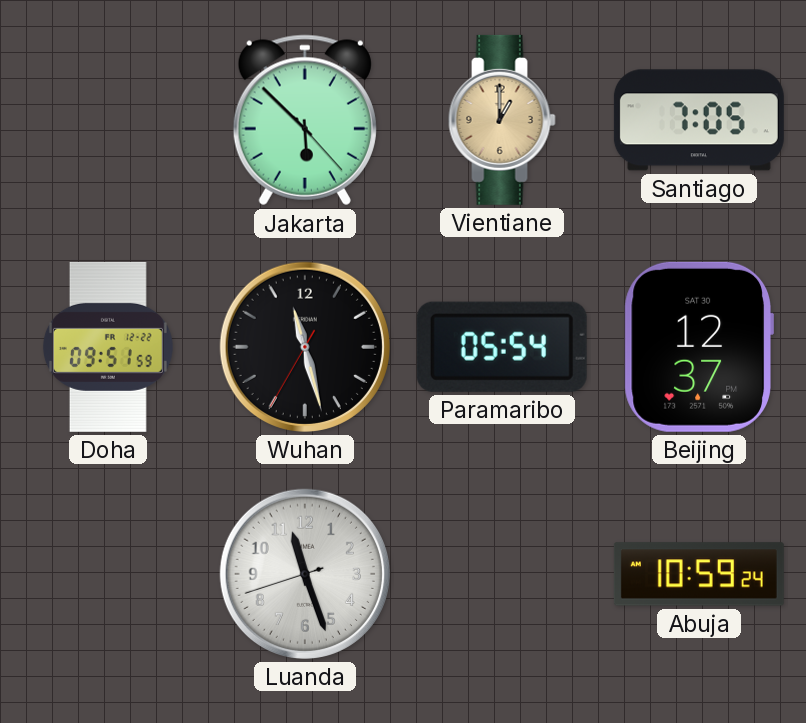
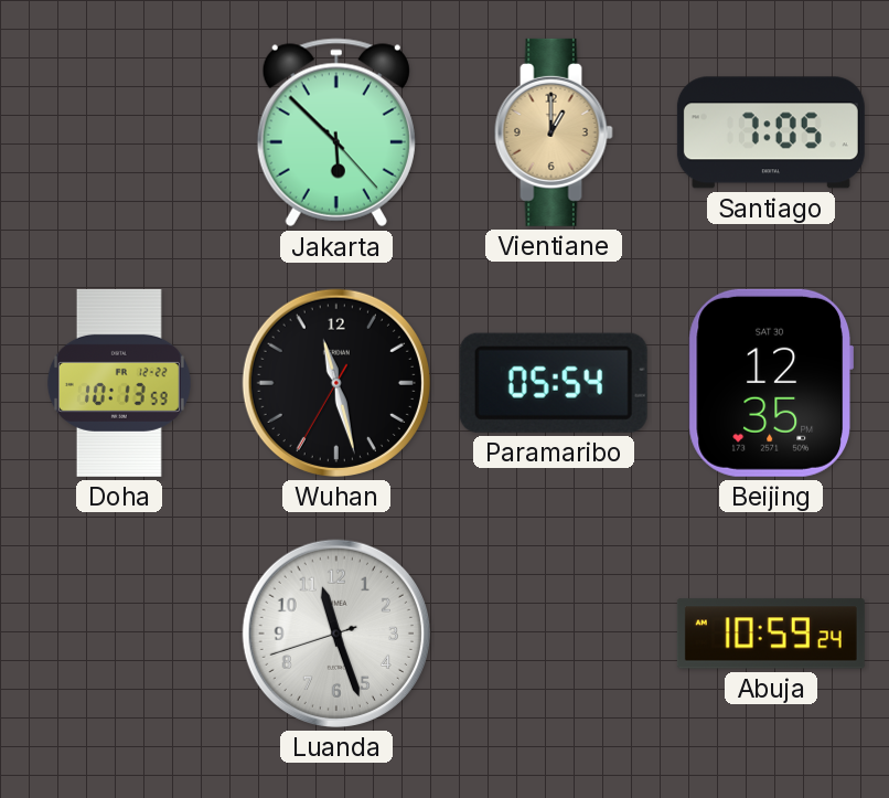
Doha: 09:51 -> 10:13 (119, 383)
Beijing: 12:37 -> 12:35 (771, 383)
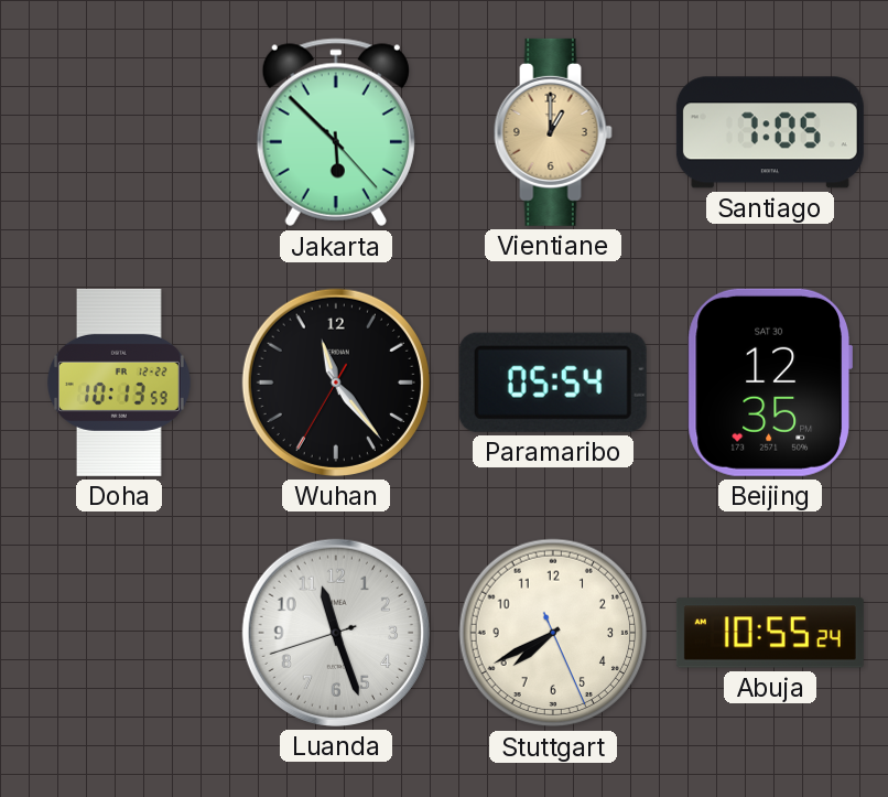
Wuhan: 11:27 -> 11:23 (336, 383)
Stuttgart: none -> 7:40 (553, 633)
Abuja: 10:59 -> 10:55 (770, 633)
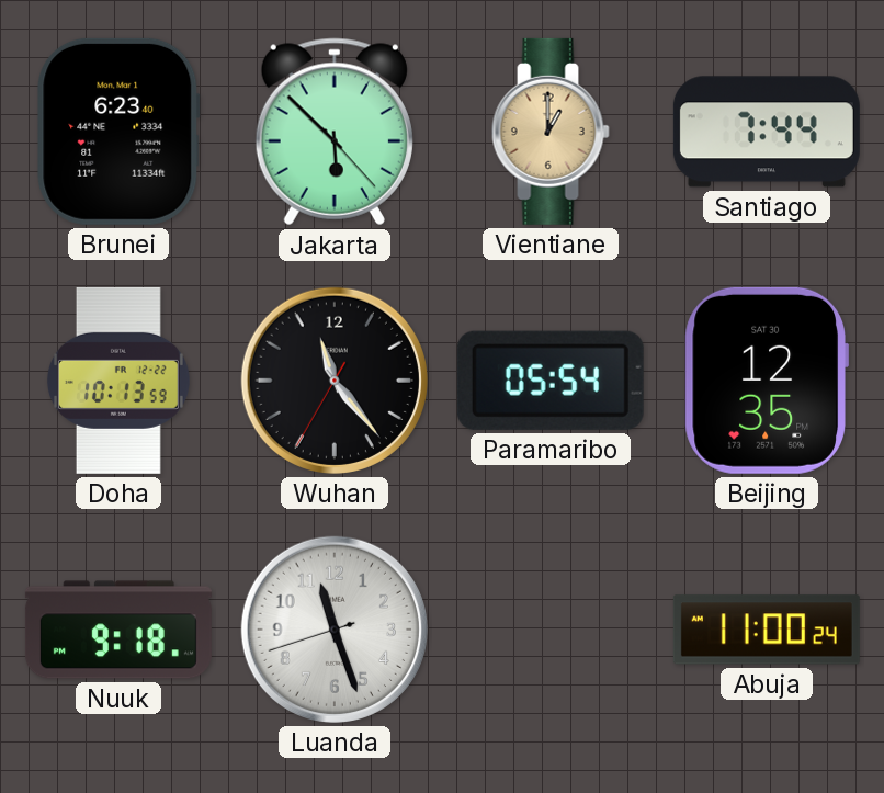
Brunei: none -> 6:23 (118, 132)
Santiago: 7:05 -> 7:44 (767, 132)
Nuuk: none -> 9:18 (118, 630)
Stuttgart: 7:40 -> none (553, 633)
Abuja: 10:55 -> 11:00 (767, 630)
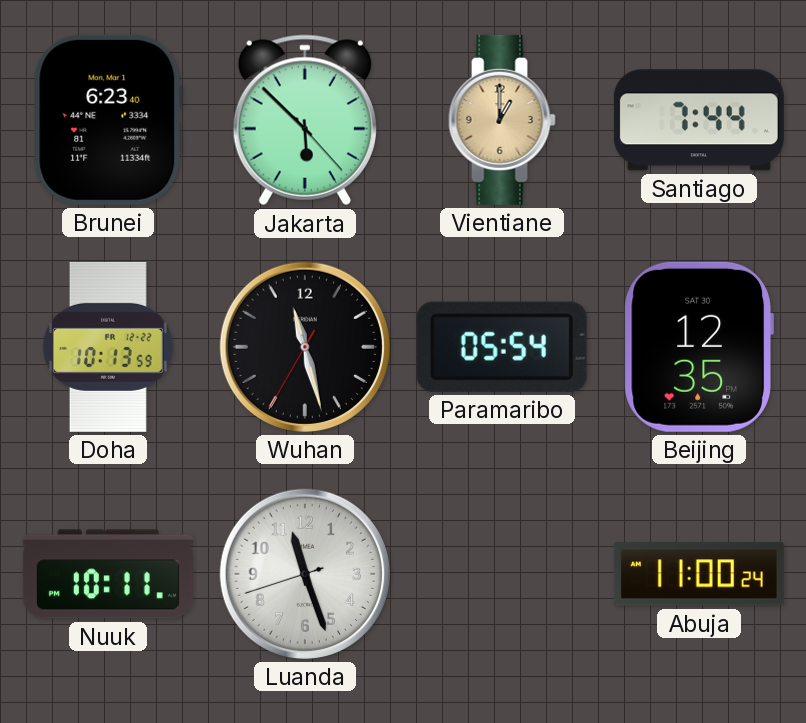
Wuhan: 11:23 -> 11:27 (305, 347)
Nuuk: 9:18 -> 10:11 (108, 574)
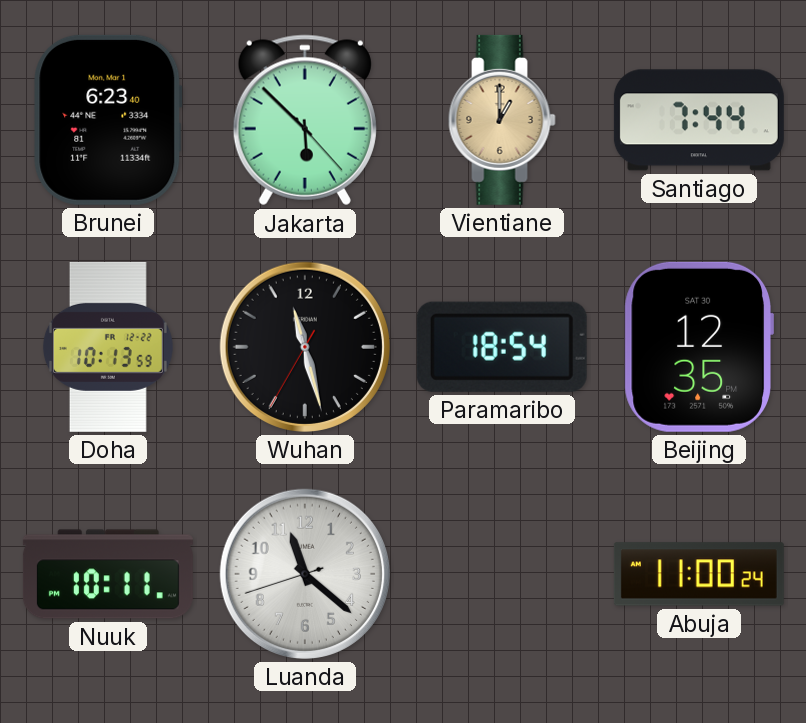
Paramaribo: 05:54 -> 18:54 (502, 347)
Luanda: 11:26 -> 11:21 (305, 574)
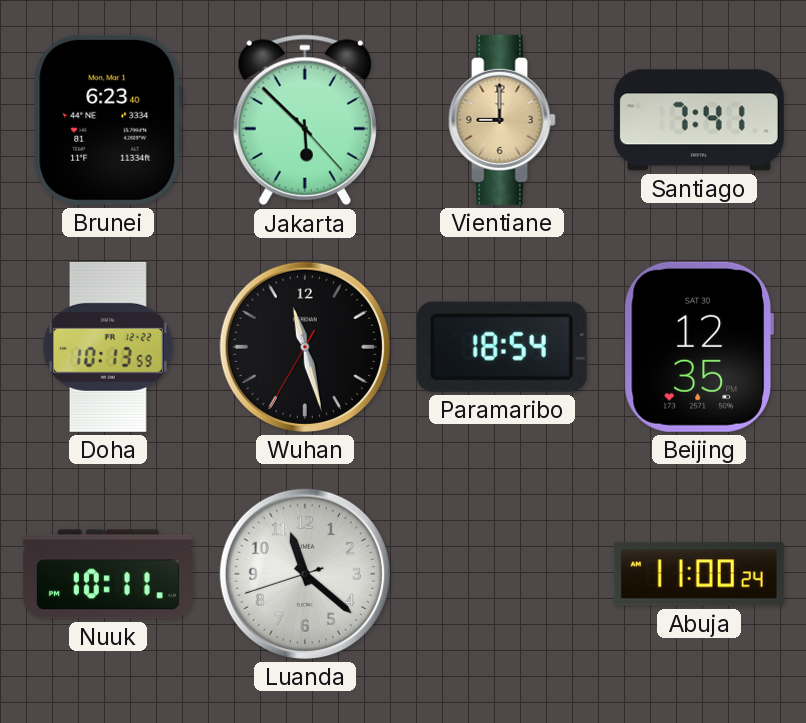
Vientiane: 1:00 -> 9:00 (502, 120)
Santiago: 7:44 -> 7:41 (699, 120)
